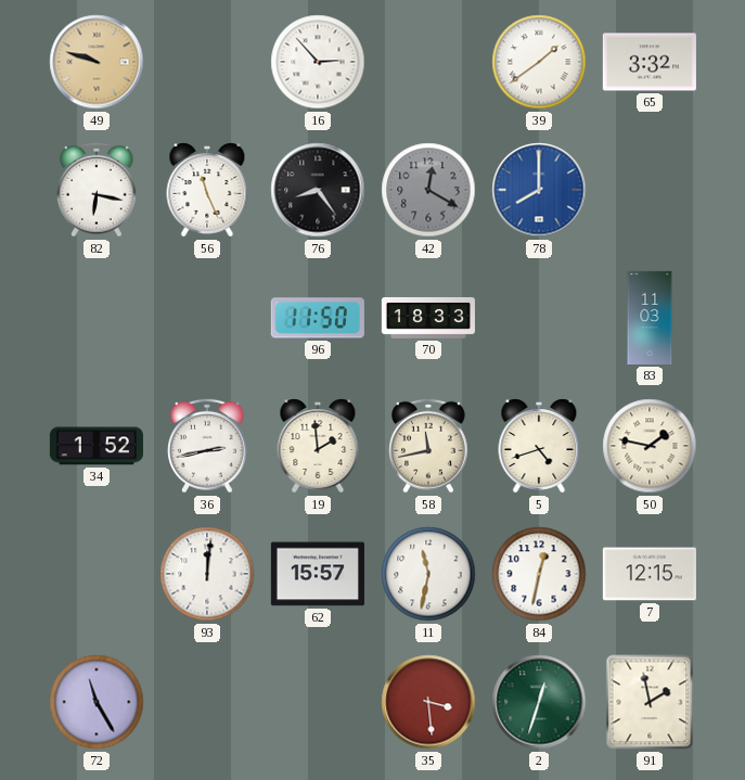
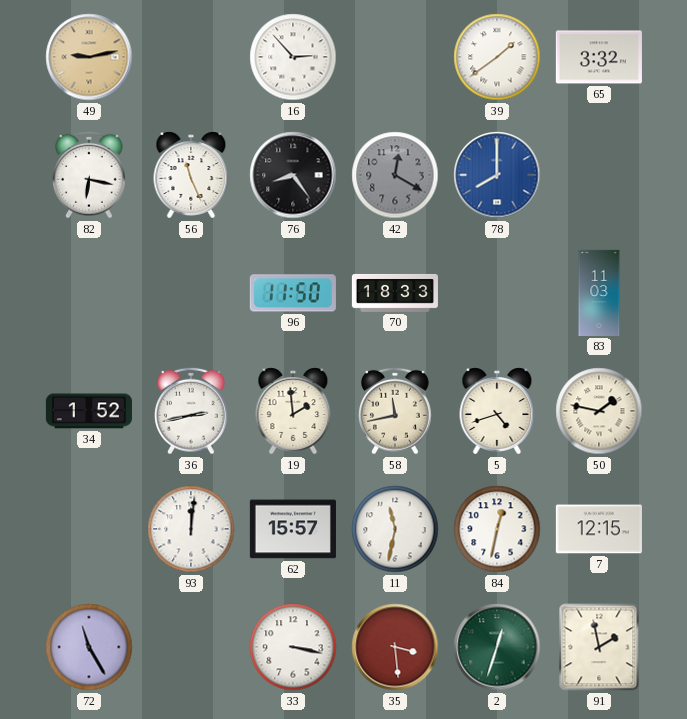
49: 9:48 -> 9:13 (89, 57)
33: none -> 3:17 (293, 647)
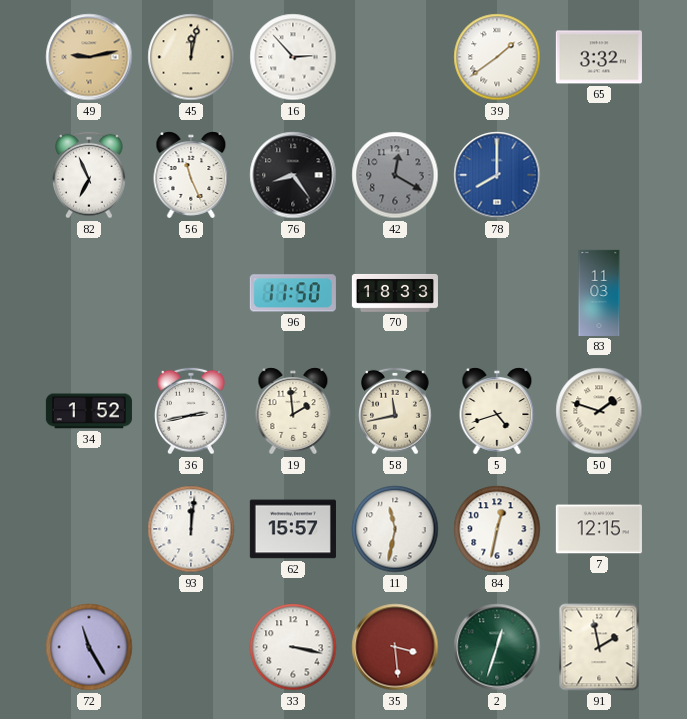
45: none -> 12:02 (191, 57)
82: 6:17 -> 6:56 (90, 175)
50: 1:47 -> 1:48 (599, 411)
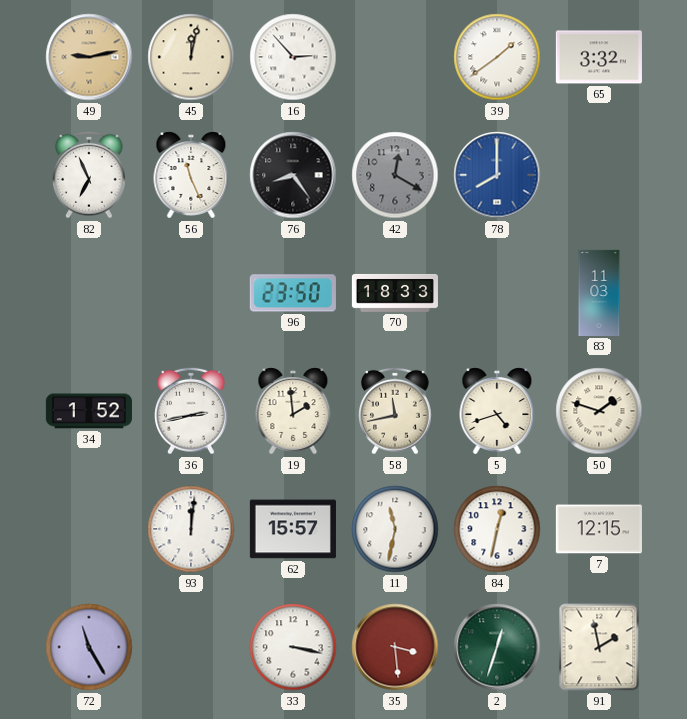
96: 11:50 -> 23:50 (293, 293)
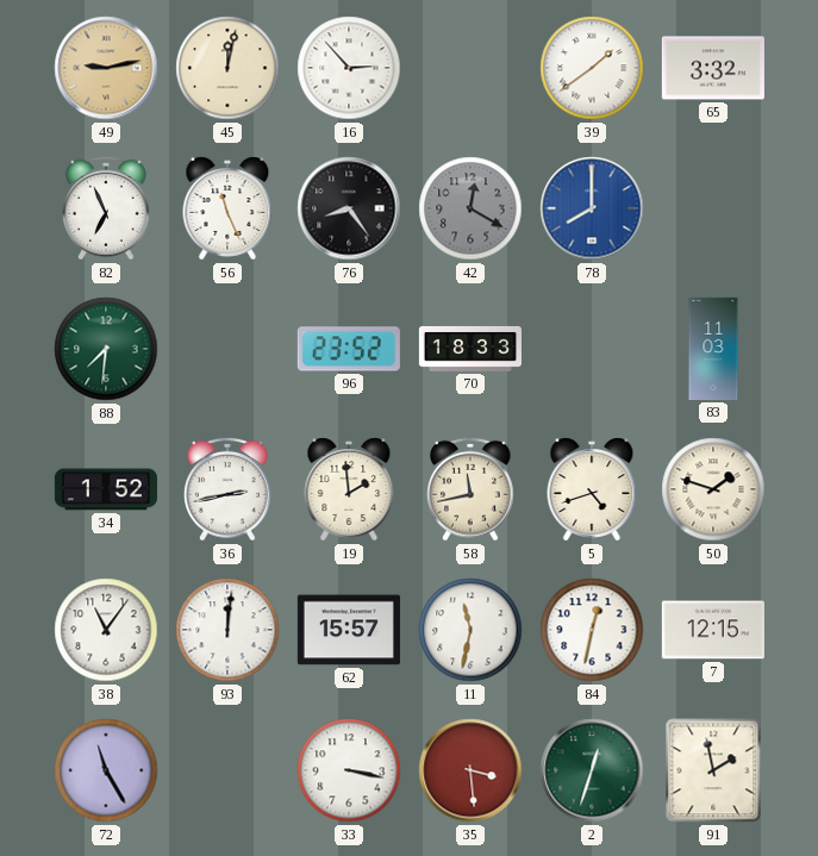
88: none -> 7:31 (106, 349)
96: 23:50 -> 23:52 (349, 349)
38: none -> 11:06 (106, 630)
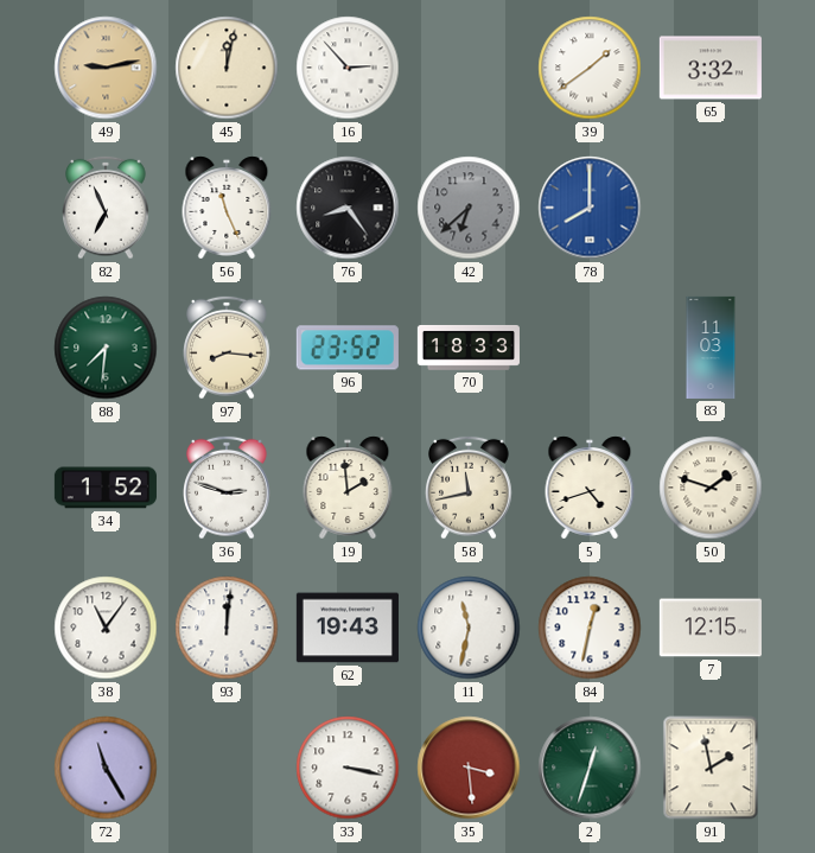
42: 12:20 -> 6:38 (469, 208)
97: none -> 8:16 (228, 348)
36: 2:43 -> 2:48 (228, 488)
62: 15:57 -> 19:43 (348, 628)
